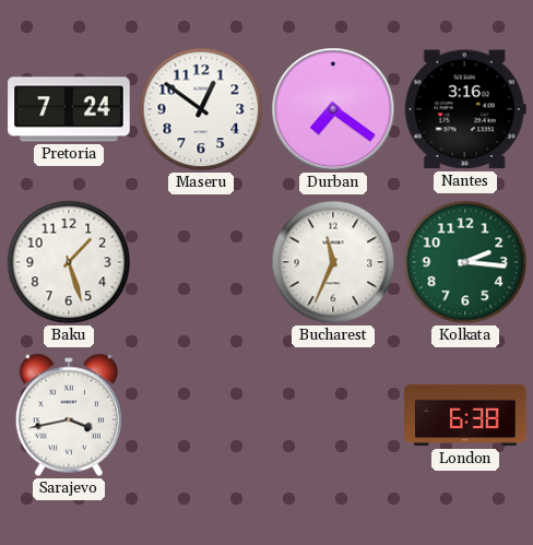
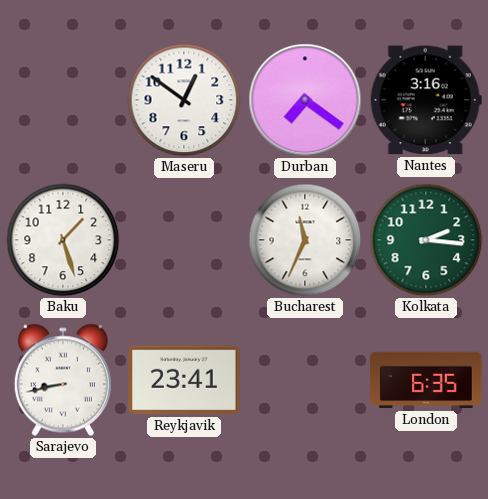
Pretoria: 7:24 -> none (69, 109)
Sarajevo: 3:43 -> 8:43 (63, 380)
Reykjavik: none -> 23:41 (184, 380)
London: 6:38 -> 6:35 (426, 380)
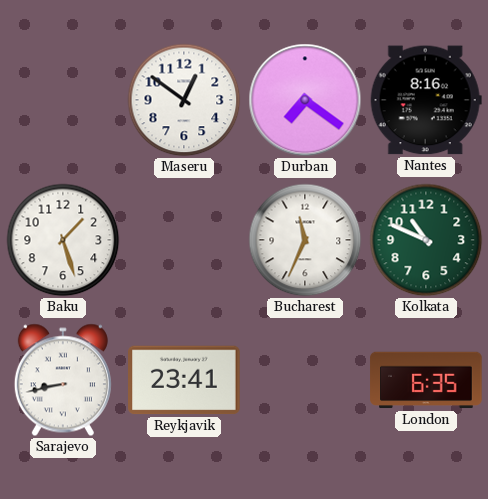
Nantes: 3:16 -> 8:16 (426, 100)
Kolkata: 2:16 -> 10:49 (426, 240)
